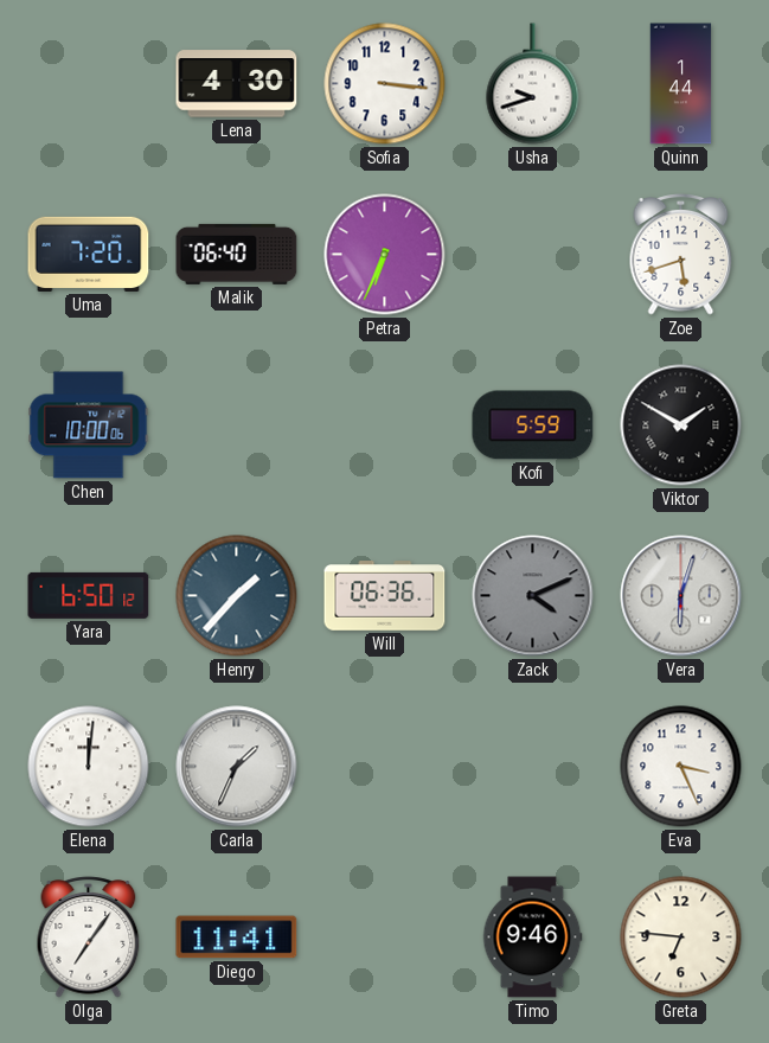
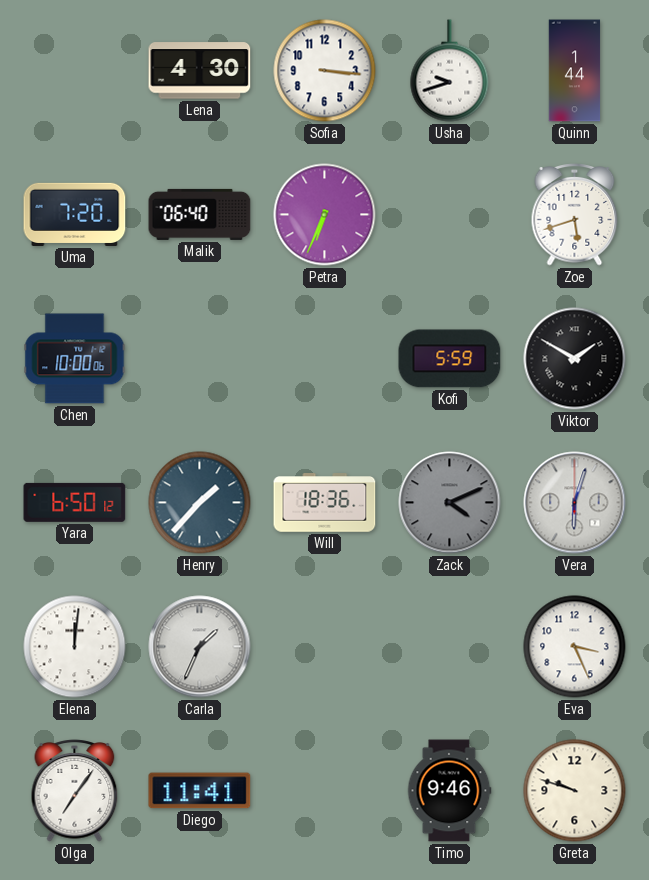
Will: 06:36 -> 18:36 (325, 503)
Greta: 6:46 -> 9:48 (575, 791)
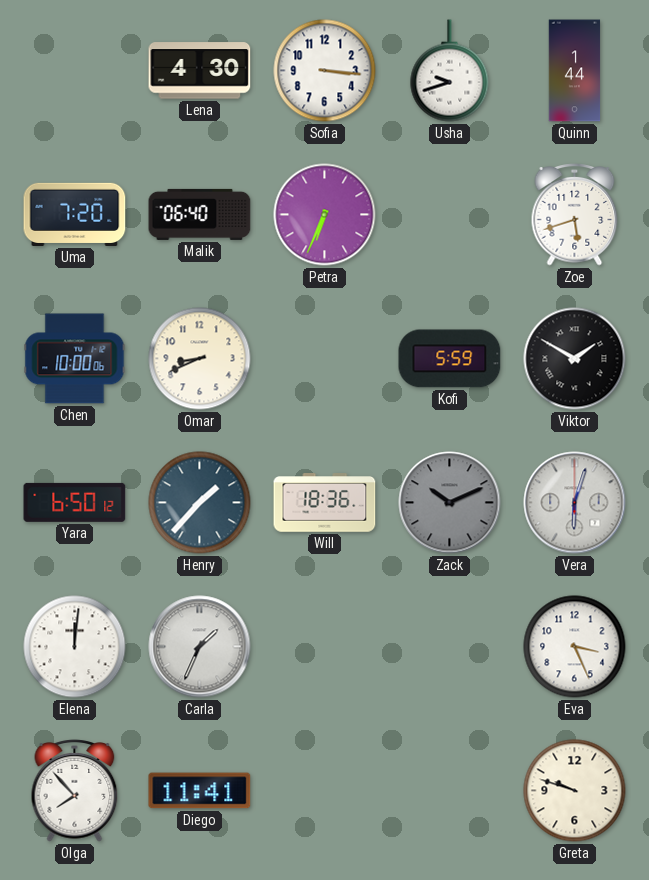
Omar: none -> 8:41 (200, 359)
Zack: 4:11 -> 10:11 (450, 503)
Olga: 7:06 -> 7:53 (75, 791)
Timo: 9:46 -> none (449, 791)
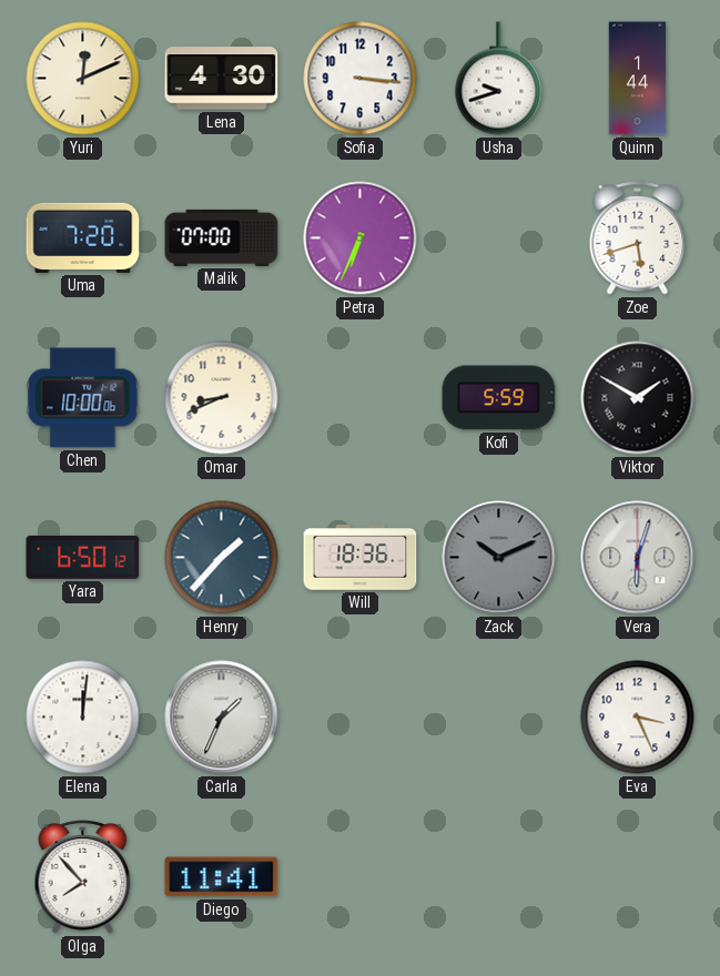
Yuri: none -> 12:11 (83, 79)
Malik: 06:40 -> 07:00 (222, 237)
Greta: 9:48 -> none (575, 791)
